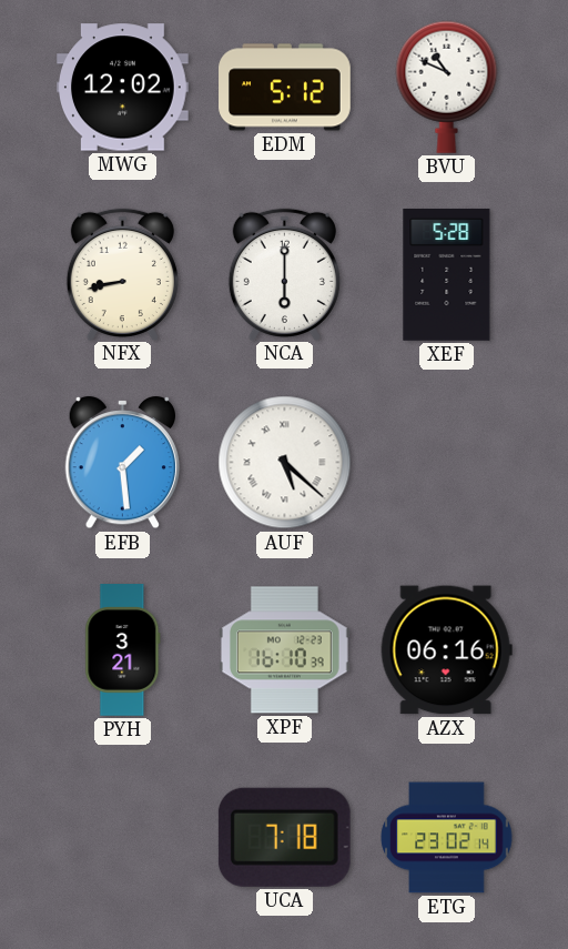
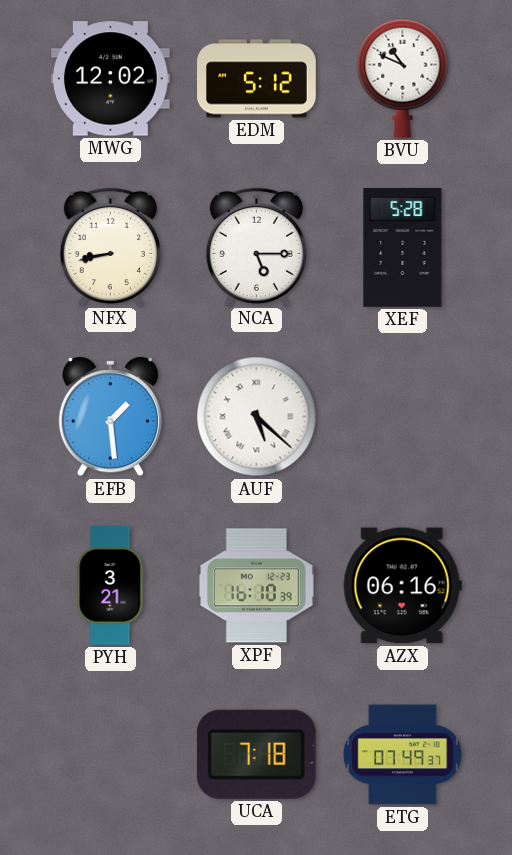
NCA: 6:00 -> 5:15 (256, 247)
ETG: 23:02 -> 07:49 (403, 755)
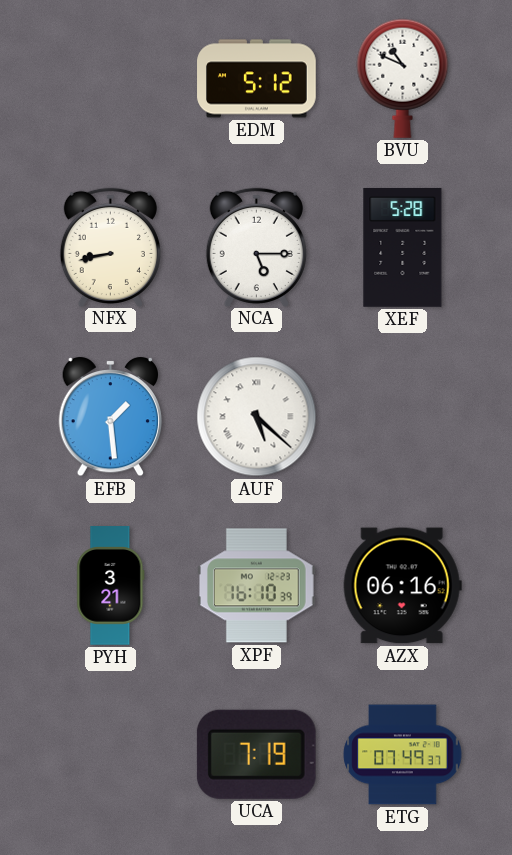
MWG: 12:02 -> none (111, 79)
UCA: 7:18 -> 7:19 (256, 754)
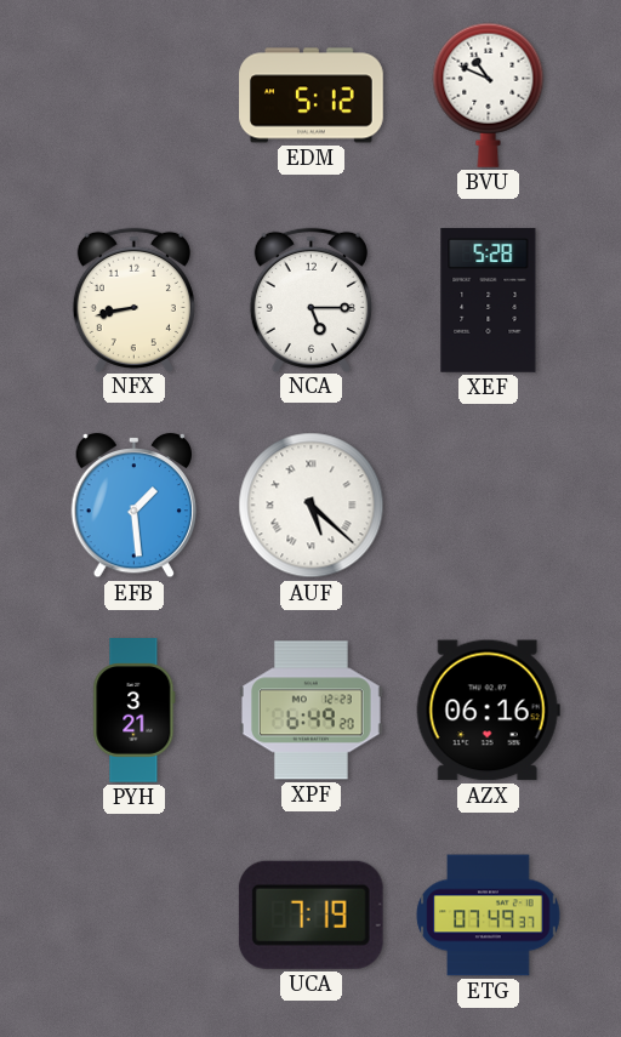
XPF: 16:10 -> 6:49 (310, 711)
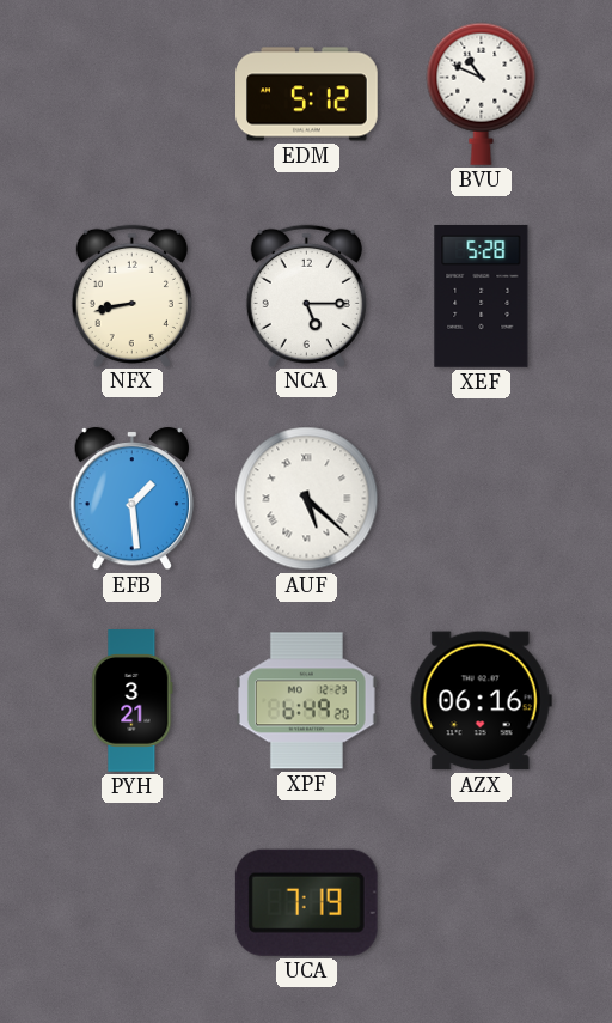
ETG: 07:49 -> none (489, 916)
